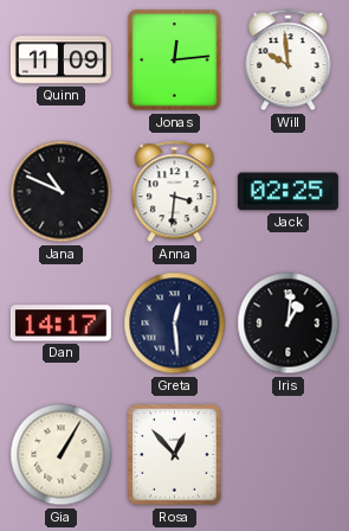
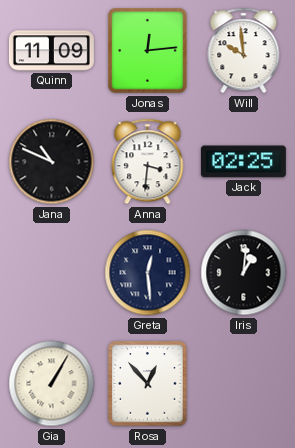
Dan: 14:17 -> none (60, 324)
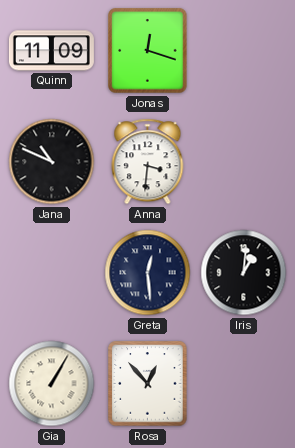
Jonas: 12:14 -> 12:18 (148, 51)
Will: 9:59 -> none (244, 51)
Jack: 02:25 -> none (243, 162)
